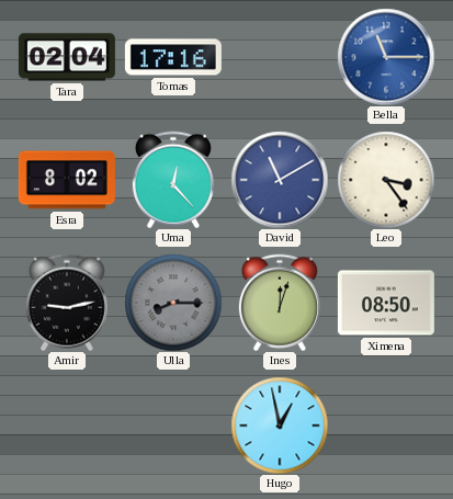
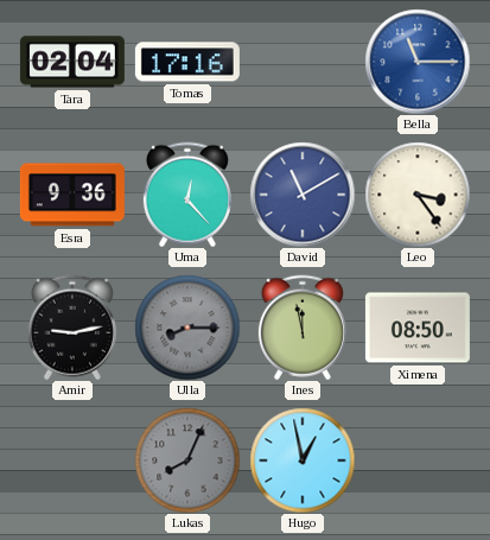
Esra: 8:02 -> 9:36 (72, 195)
Ines: 12:03 -> 11:58 (303, 328)
Lukas: none -> 8:04 (187, 460)
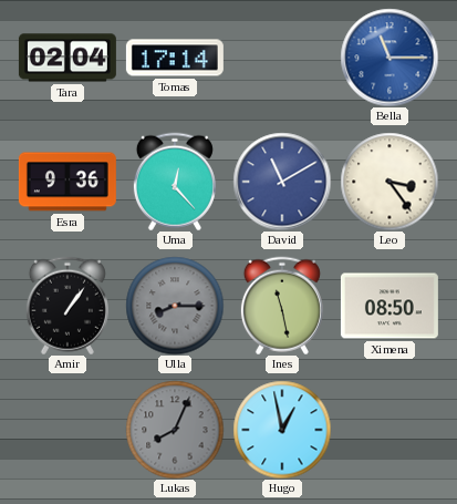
Tomas: 17:16 -> 17:14 (175, 58)
Amir: 9:13 -> 1:06 (67, 306)
Ines: 11:58 -> 11:28 (282, 306)
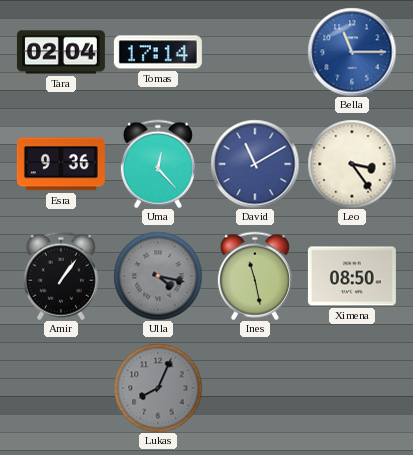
Ulla: 8:15 -> 4:17 (158, 276)
Hugo: 12:58 -> none (282, 430)
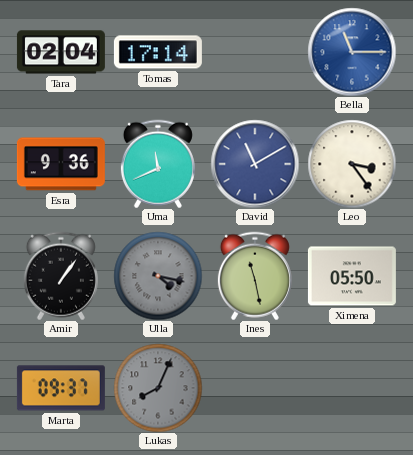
Uma: 12:23 -> 11:41 (158, 164)
Ximena: 08:50 -> 05:50 (352, 276)
Marta: none -> 09:37 (61, 388)
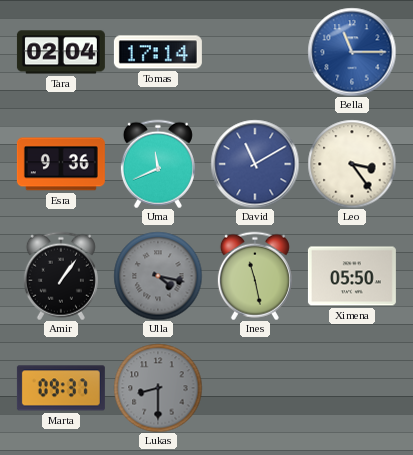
Lukas: 8:04 -> 8:30 (158, 388)
